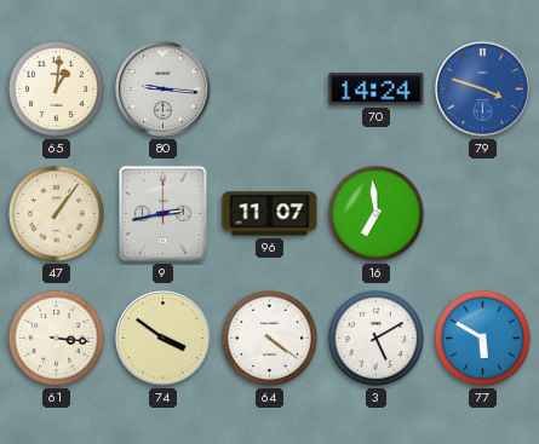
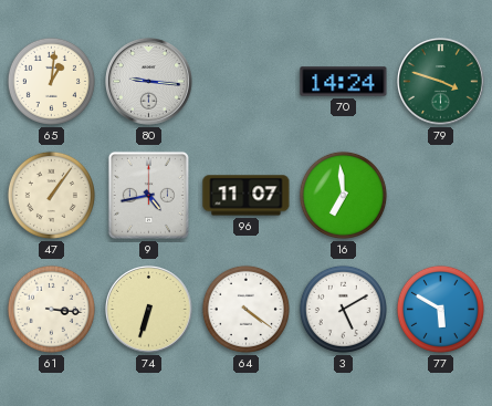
79 dial: blue -> green (441, 82)
9: 2:43 -> 4:43 (148, 195)
74: 3:51 -> 6:33 (149, 310)
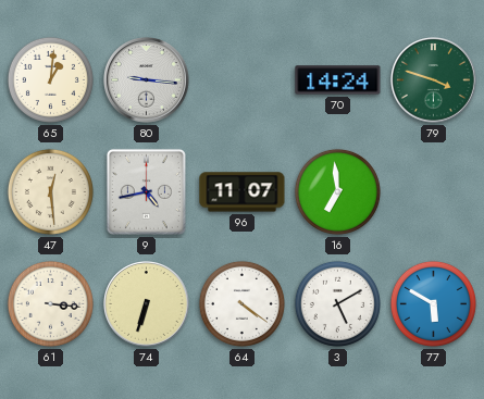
47: 1:06 -> 12:29 (50, 191)
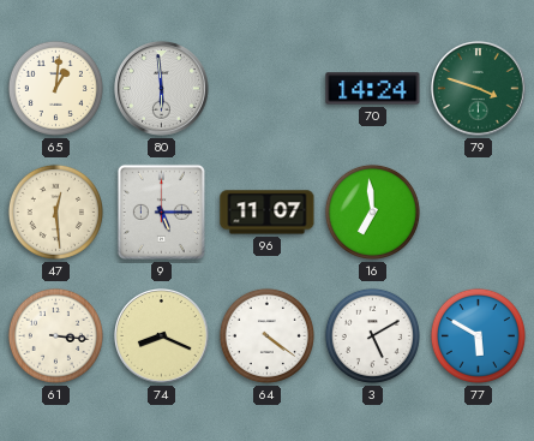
80: 9:16 -> 5:59 (162, 89)
9: 4:43 -> 5:15 (161, 211)
74: 6:33 -> 8:19 (162, 336)
